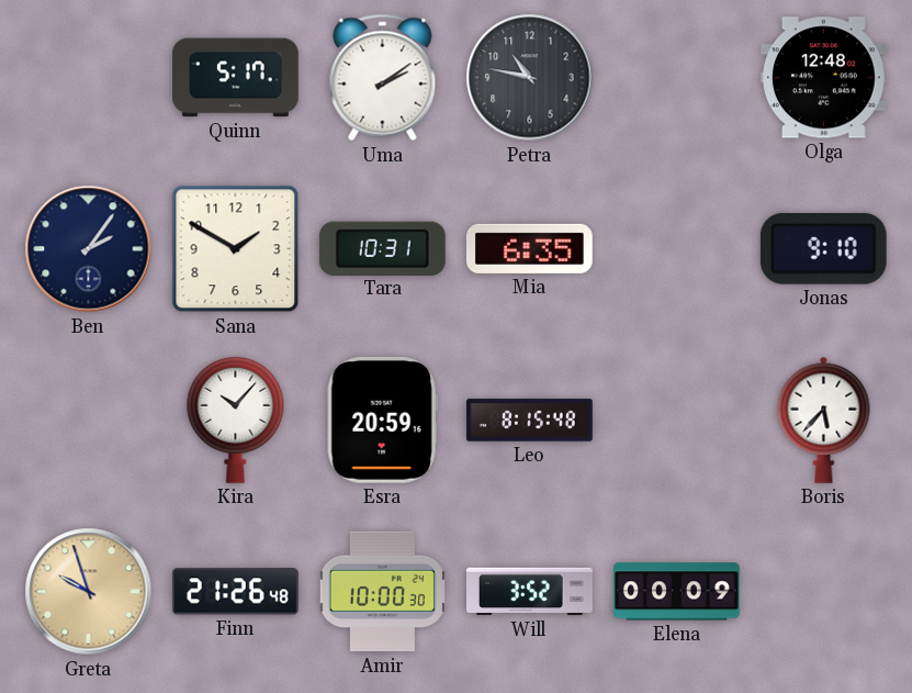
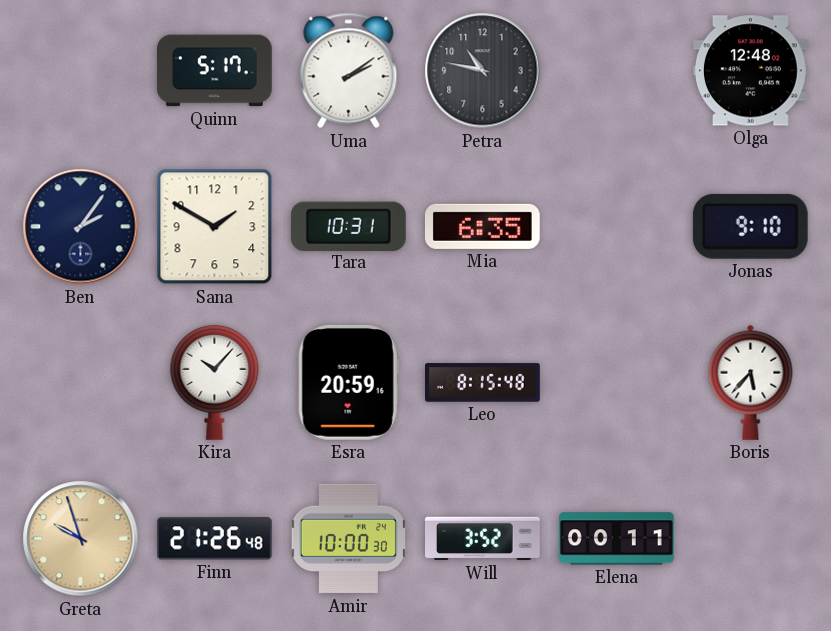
Elena: 00:09 -> 00:11 (617, 539)
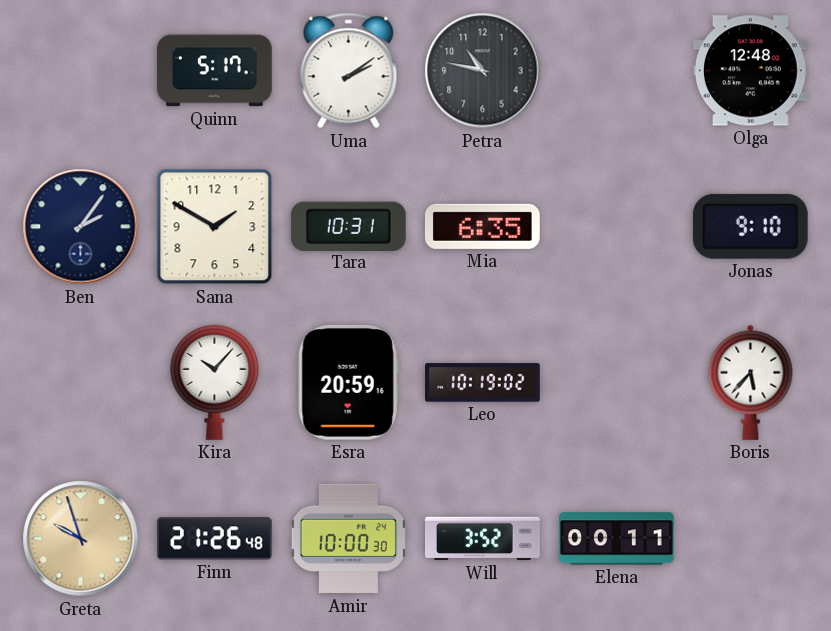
Leo: 8:15 -> 10:19 (483, 383)
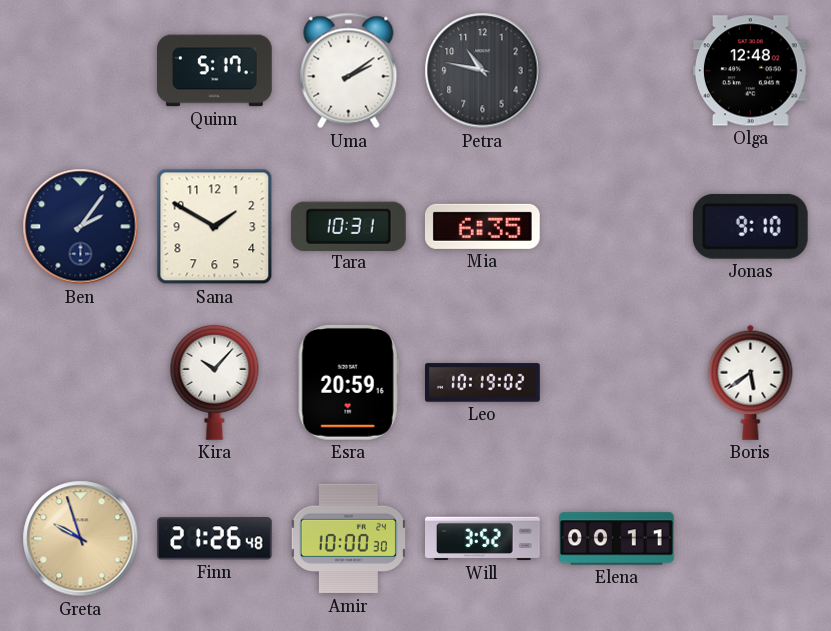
Boris: 5:37 -> 5:39 (751, 382)
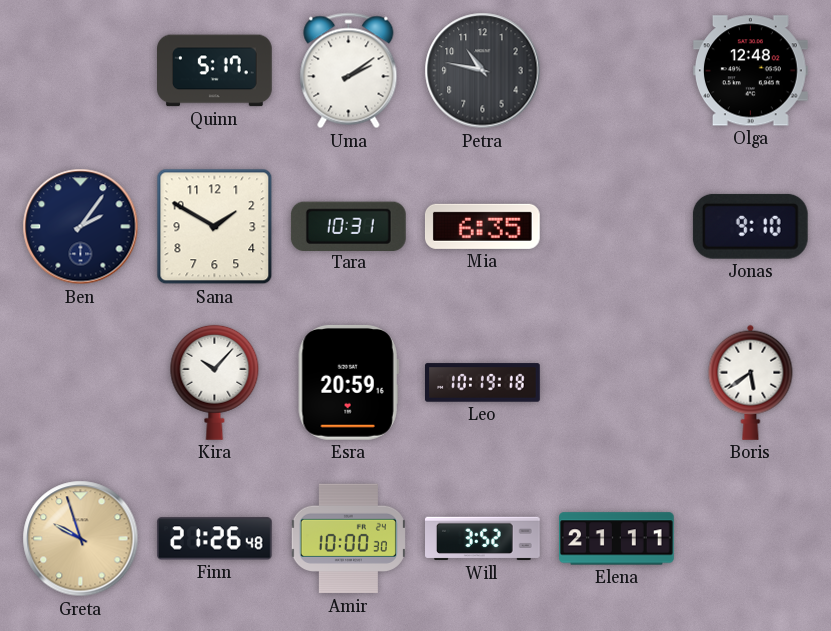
Leo: 10:19:02 -> 10:19:18 (483, 383)
Elena: 00:11 -> 21:11 (617, 539)
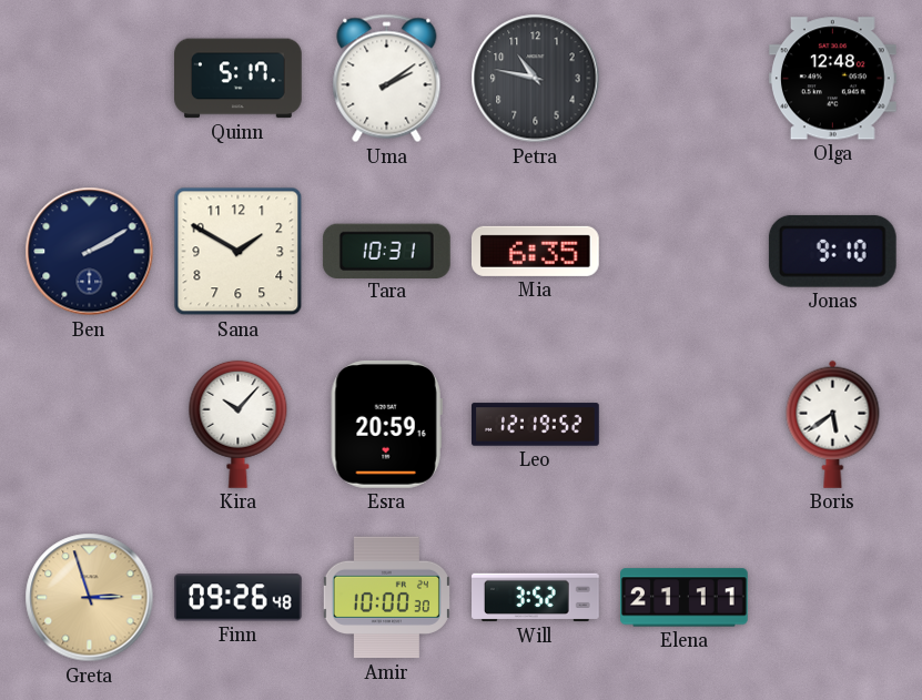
Ben: 2:06 -> 2:10 (90, 252)
Leo: 10:19 -> 12:19 (536, 425)
Greta: 9:57 -> 2:57 (90, 598)
Finn: 21:26 -> 09:26 (239, 598)
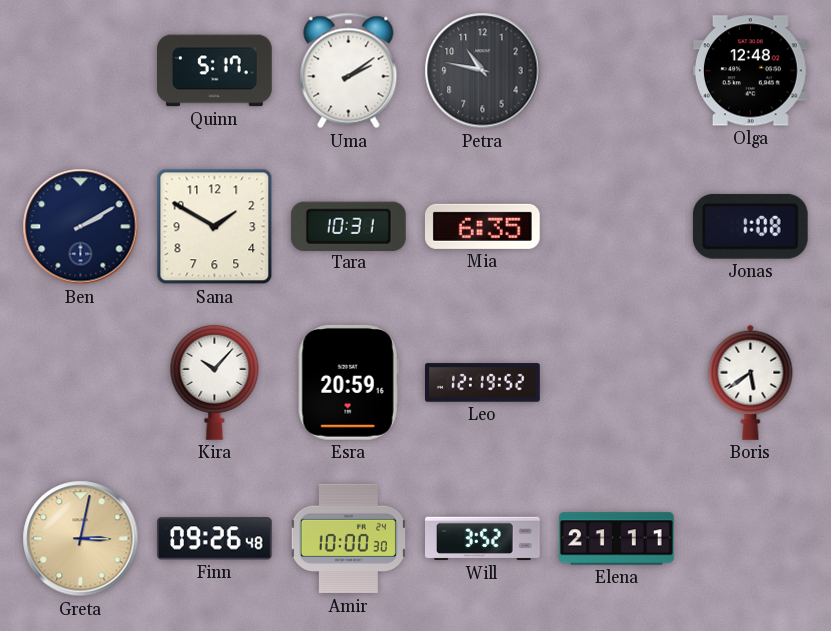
Jonas: 9:10 -> 1:08 (750, 226)
Greta: 2:57 -> 3:02 (81, 539)
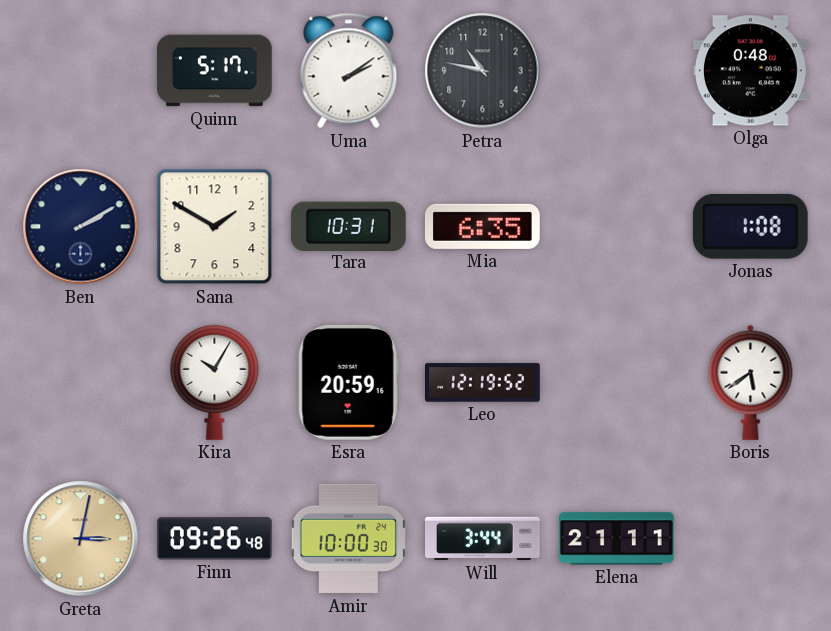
Olga: 12:48 -> 0:48 (750, 71)
Kira: 10:07 -> 10:05 (215, 382)
Will: 3:52 -> 3:44 (483, 539)
